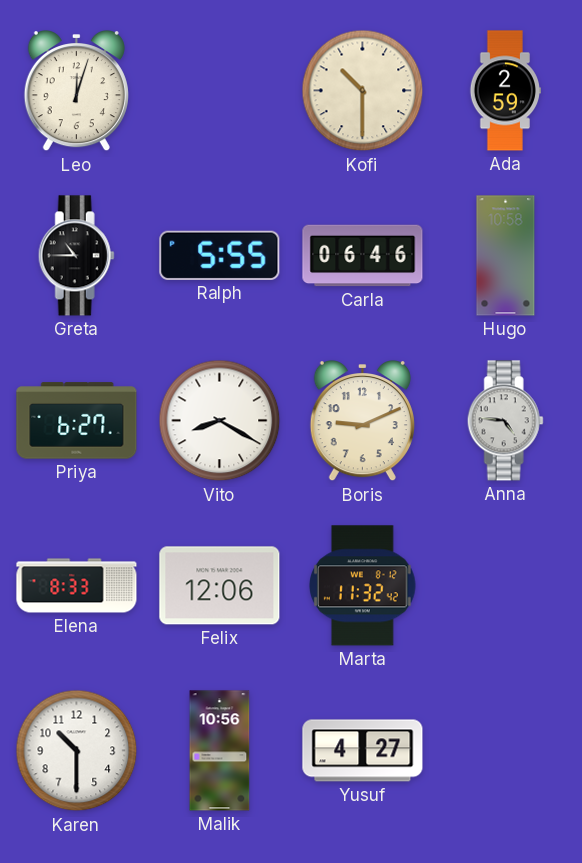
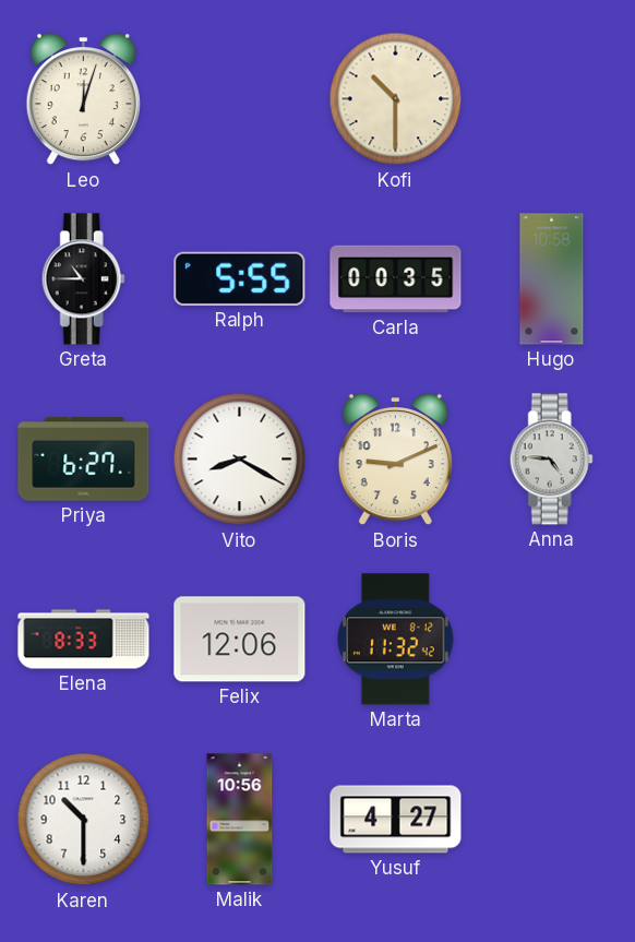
Ada: 2:59 -> none (504, 91)
Carla: 06:46 -> 00:35 (396, 279)
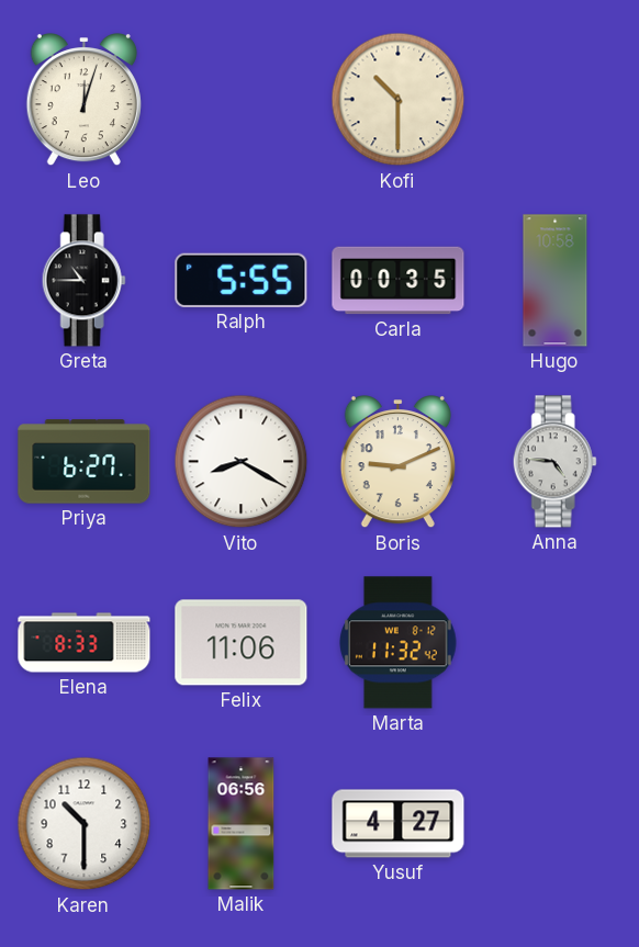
Felix: 12:06 -> 11:06 (242, 643)
Malik: 10:56 -> 06:56 (242, 824)
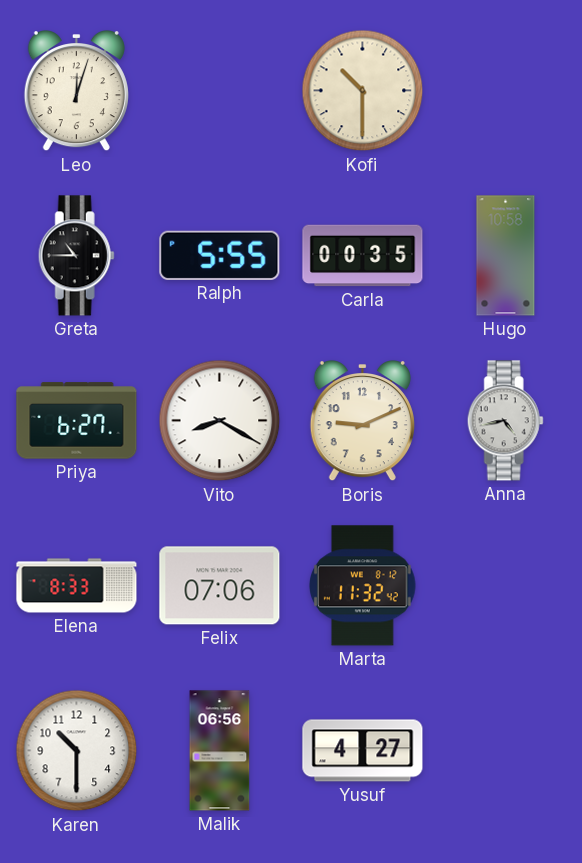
Anna: 4:46 -> 4:43 (505, 421)
Felix: 11:06 -> 07:06 (220, 586)
